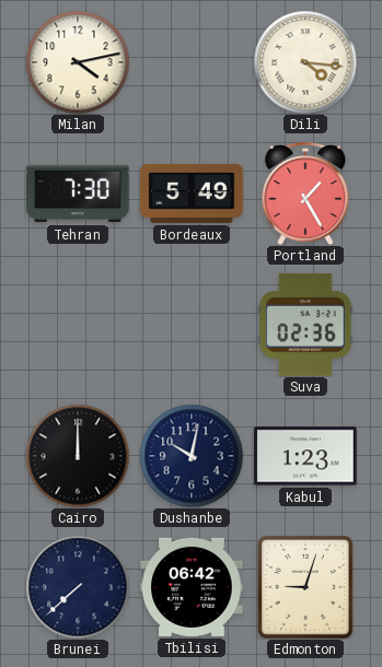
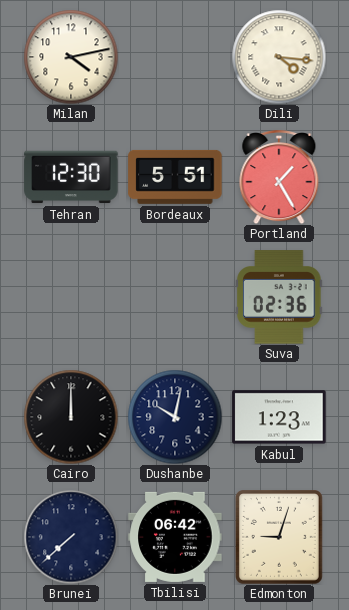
Tehran: 7:30 -> 12:30 (71, 177)
Bordeaux: 5:49 -> 5:51 (175, 177)
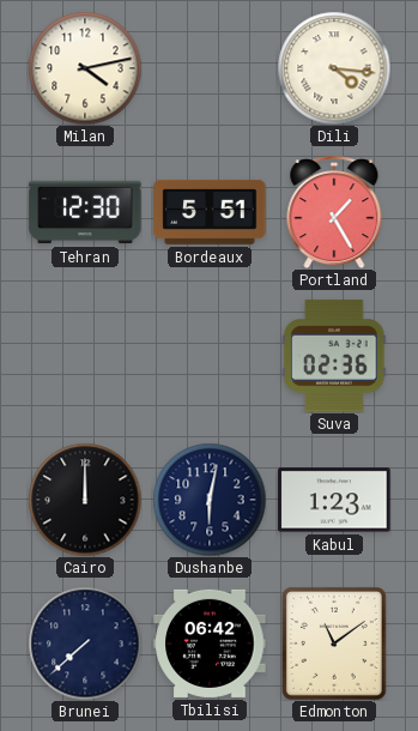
Dushanbe: 10:02 -> 6:02 (210, 500)
Edmonton: 9:03 -> 11:09 (335, 645)
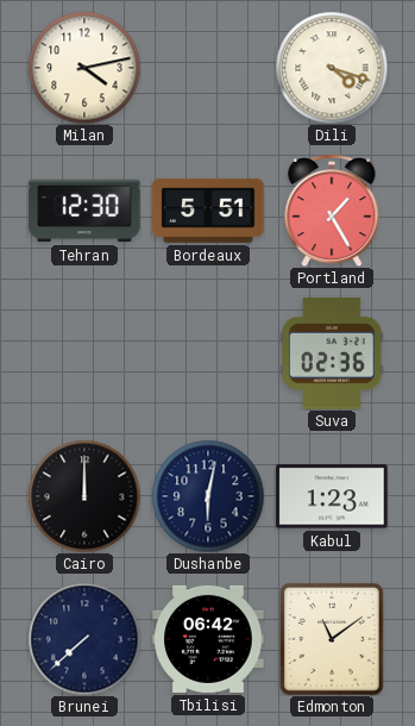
Dili: 4:16 -> 4:18 (332, 68)
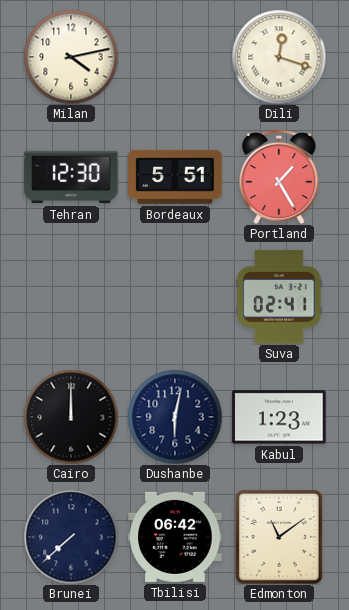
Dili: 4:18 -> 12:18 (279, 57)
Suva: 02:36 -> 02:41 (279, 297)
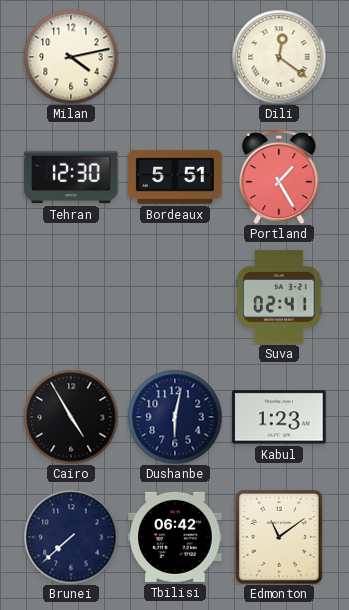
Dili: 12:18 -> 12:21 (279, 57)
Cairo: 12:00 -> 4:55 (71, 417)
